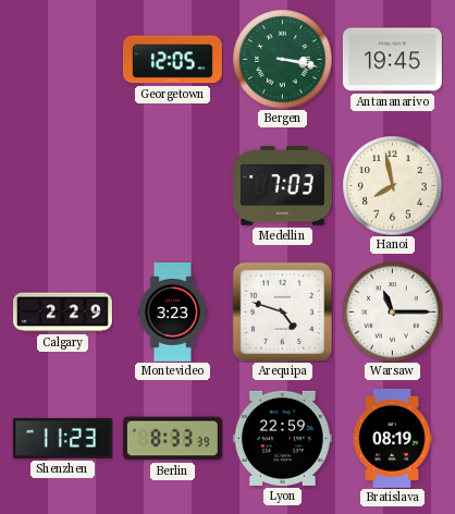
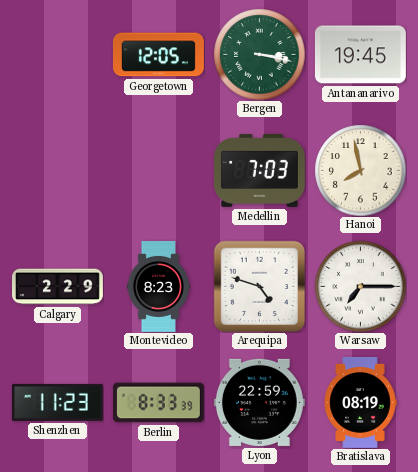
Montevideo: 3:23 -> 8:23 (158, 287)
Warsaw: 11:15 -> 7:15 (360, 286)
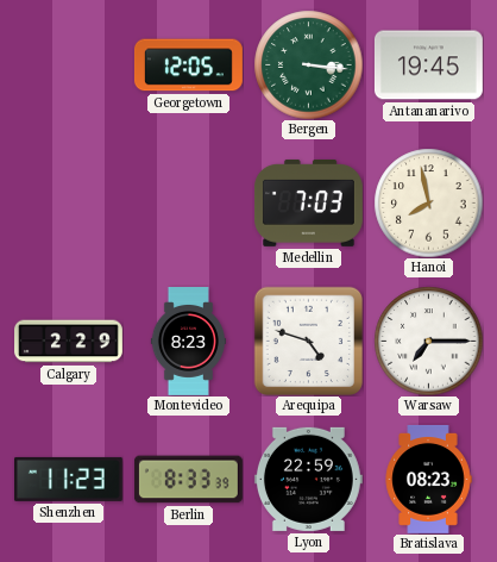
Bergen: 3:17 -> 3:16 (308, 64)
Bratislava: 08:19 -> 08:23 (428, 479)
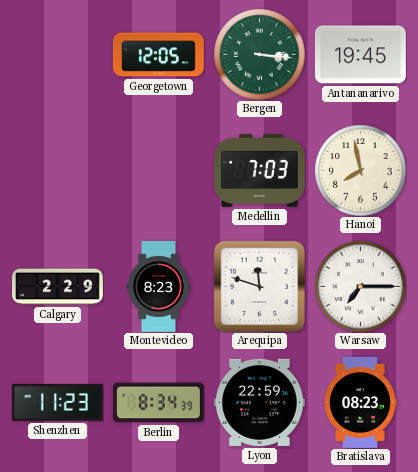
Arequipa: 4:48 -> 11:48 (259, 286)
Berlin: 8:33 -> 8:34 (158, 403)
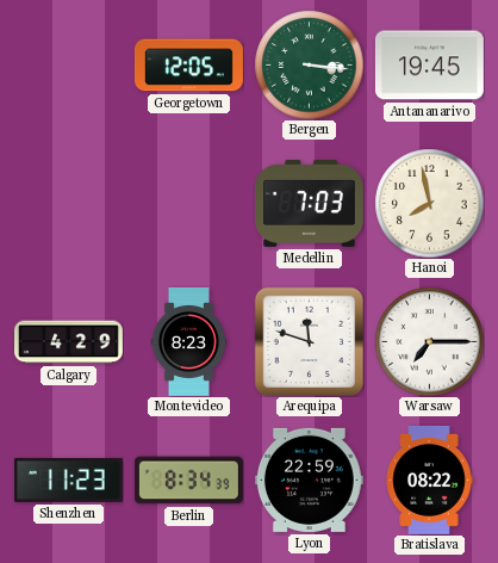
Calgary: 2:29 -> 4:29 (69, 342)
Bratislava: 08:23 -> 08:22 (429, 480)
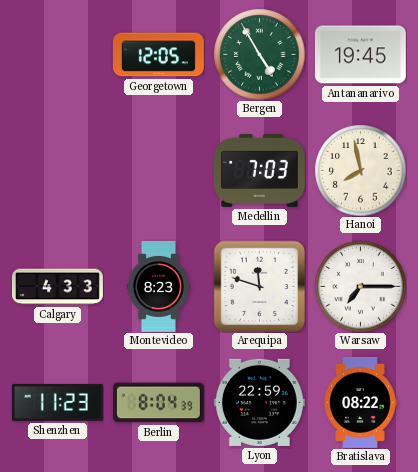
Bergen: 3:16 -> 4:55 (259, 54)
Calgary: 4:29 -> 4:33 (58, 287)
Berlin: 8:34 -> 8:04 (158, 403)
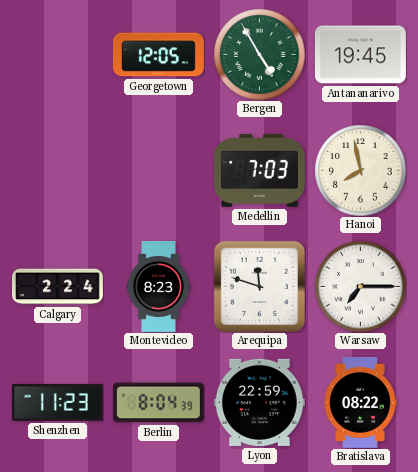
Calgary: 4:33 -> 2:24 (58, 287)
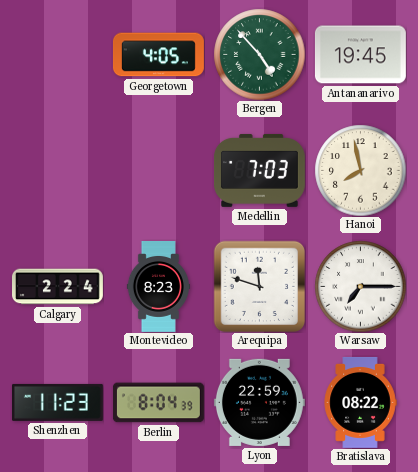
Georgetown: 12:05 -> 4:05 (158, 55)
Bergen: 4:55 -> 4:53 (259, 54)
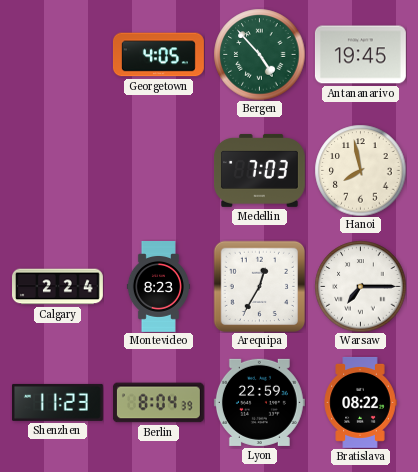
Arequipa: 11:48 -> 12:35 (259, 286)
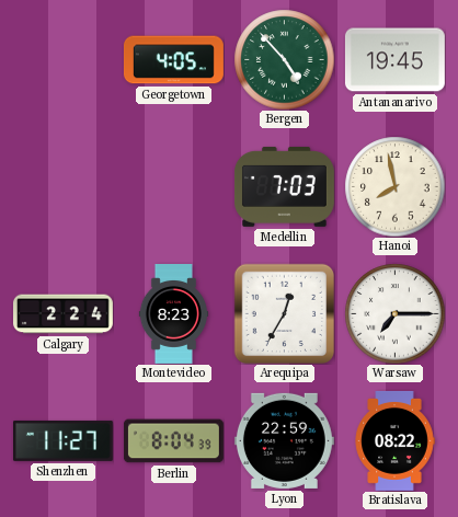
Shenzhen: 11:23 -> 11:27 (62, 440)
